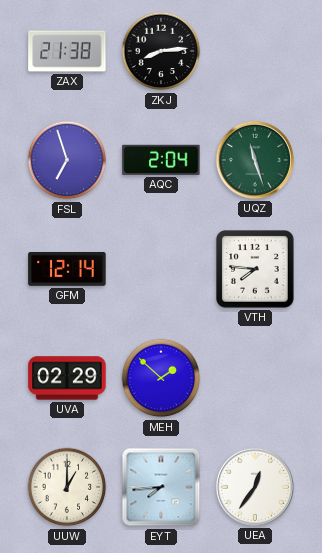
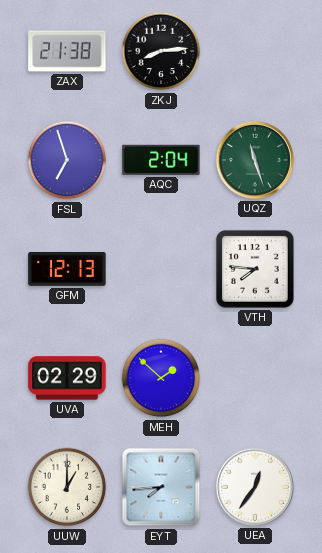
GFM: 12:14 -> 12:13 (67, 269)
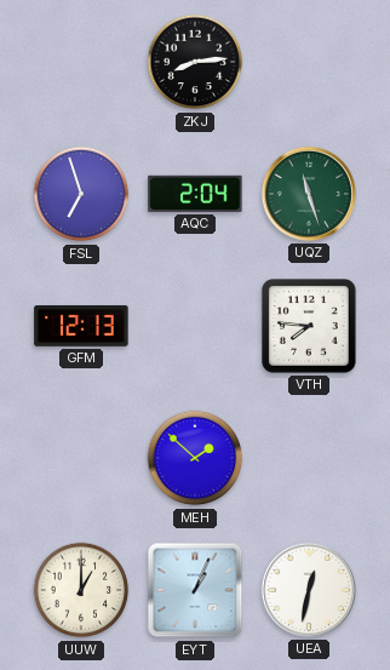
ZAX: 21:38 -> none (67, 51)
UVA: 02:29 -> none (67, 378)
EYT: 7:44 -> 1:04 (195, 590)
UEA: 12:36 -> 12:32 (309, 590)
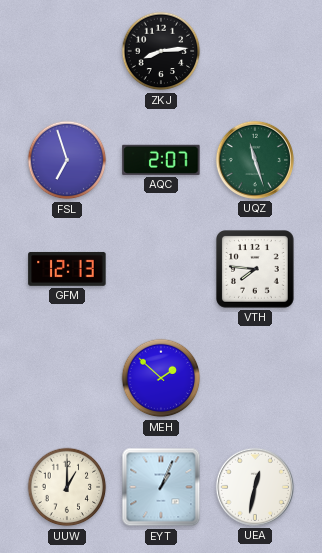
AQC: 2:04 -> 2:07 (161, 160)
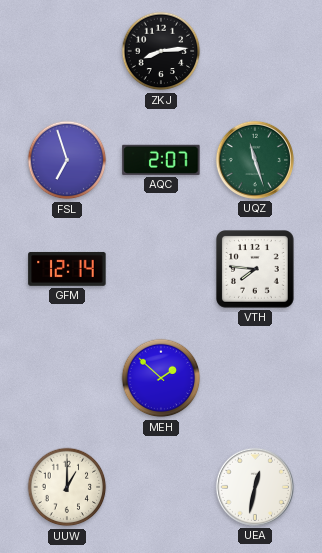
GFM: 12:13 -> 12:14 (67, 269)
EYT: 1:04 -> none (161, 487)
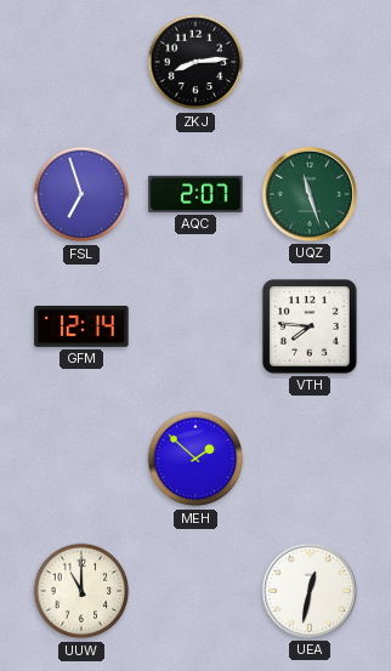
UUW: 1:00 -> 11:00 (81, 591)
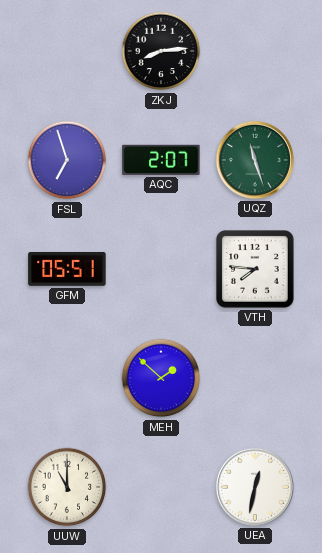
GFM: 12:14 -> 05:51 (67, 269)
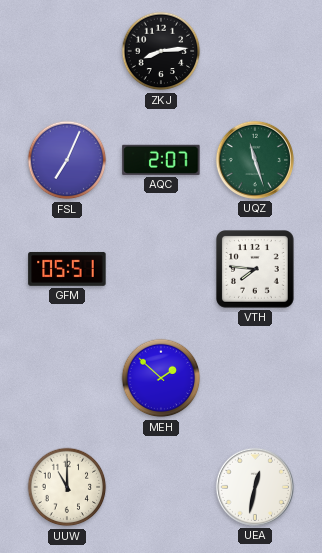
FSL: 6:57 -> 7:04 (67, 160)
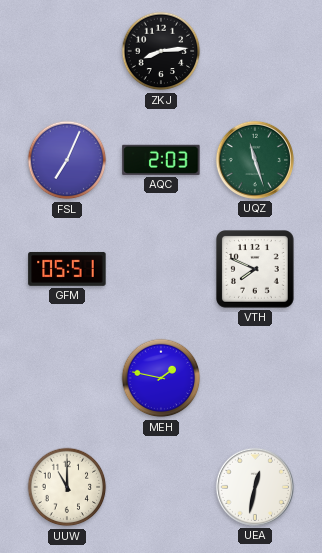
AQC: 2:07 -> 2:03 (161, 160)
VTH: 7:46 -> 7:49 (256, 270)
MEH: 1:52 -> 1:47 (161, 378)
